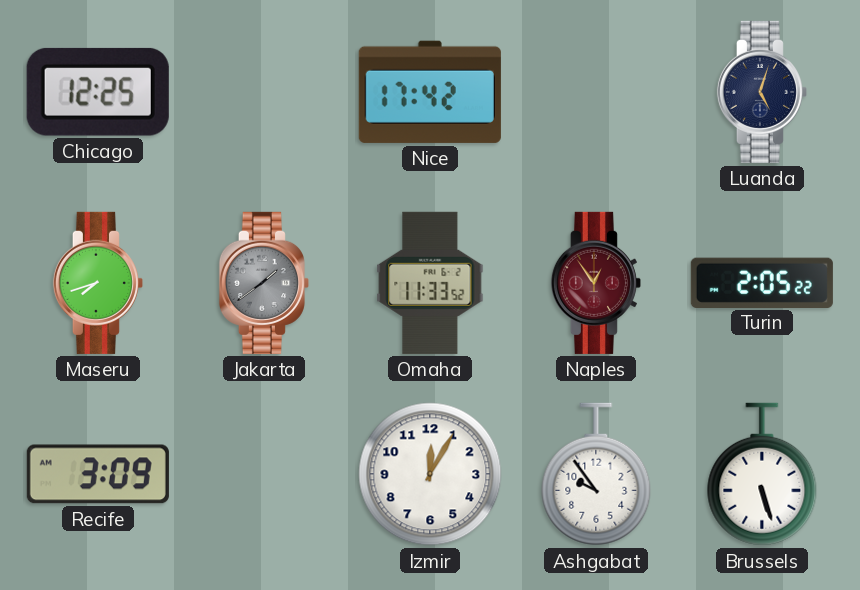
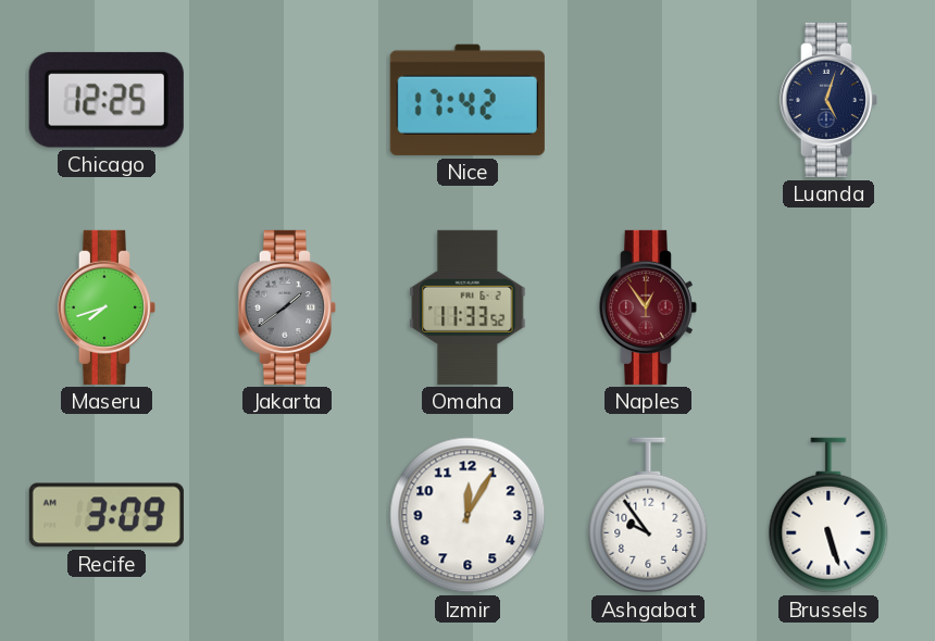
Turin: 2:05 -> none (762, 282)
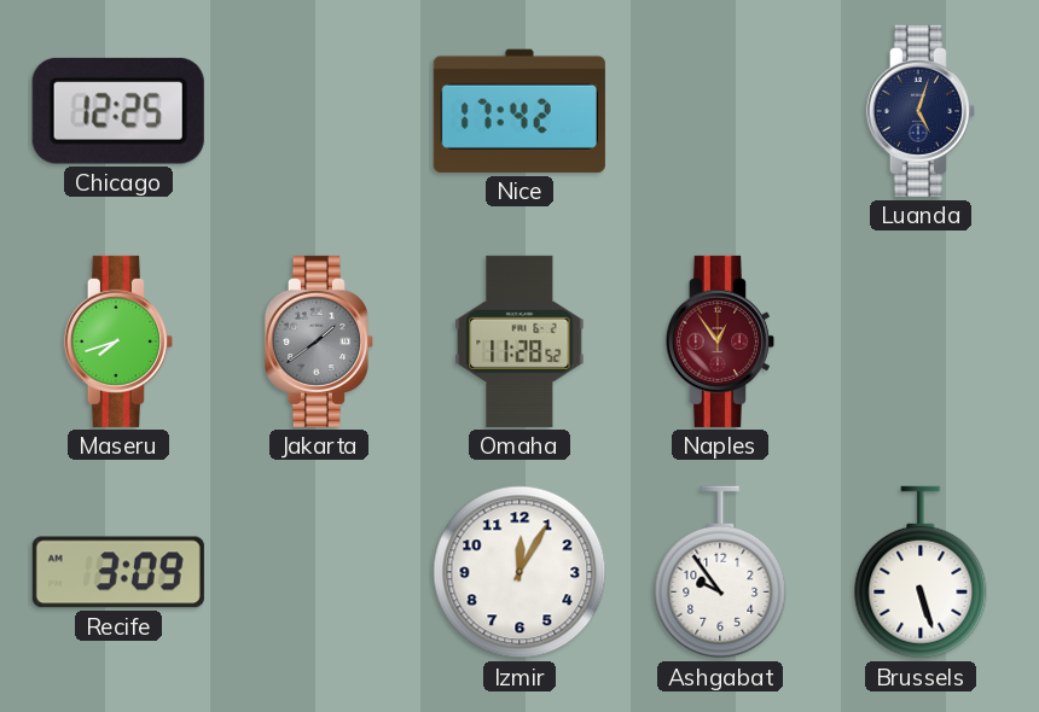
Omaha: 11:33 -> 11:28 (519, 342)
